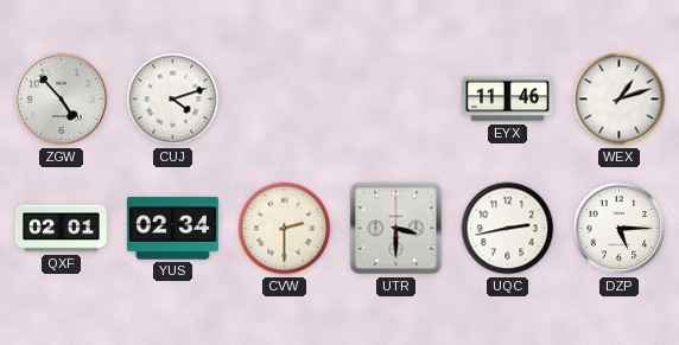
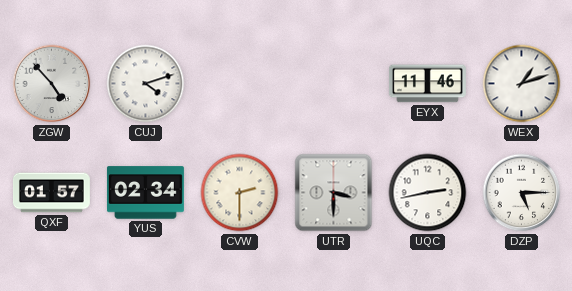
QXF: 02:01 -> 01:57 (51, 193)
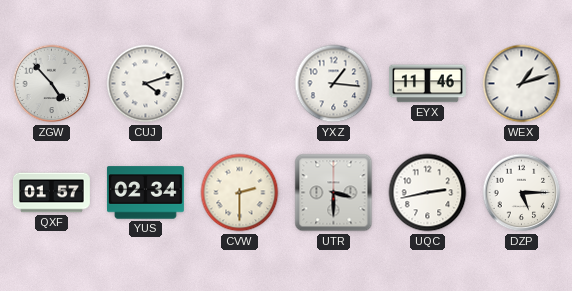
YXZ: none -> 1:16 (334, 84)
